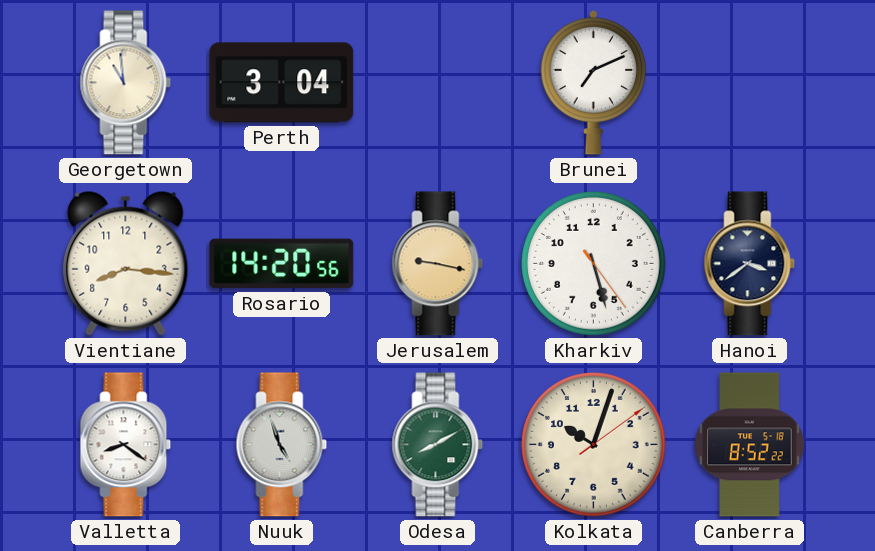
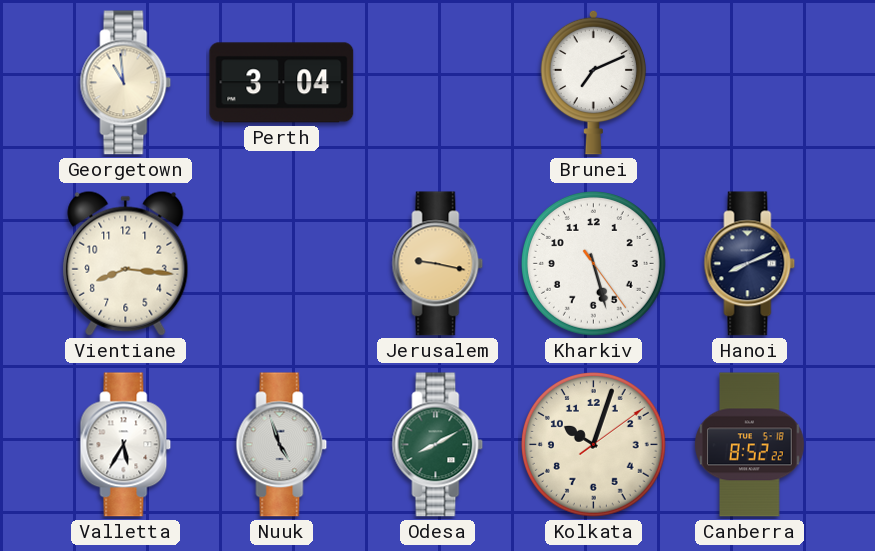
Rosario: 14:20 -> none (282, 264)
Hanoi: 3:39 -> 8:11 (750, 264)
Valletta: 8:21 -> 5:35 (126, 445)
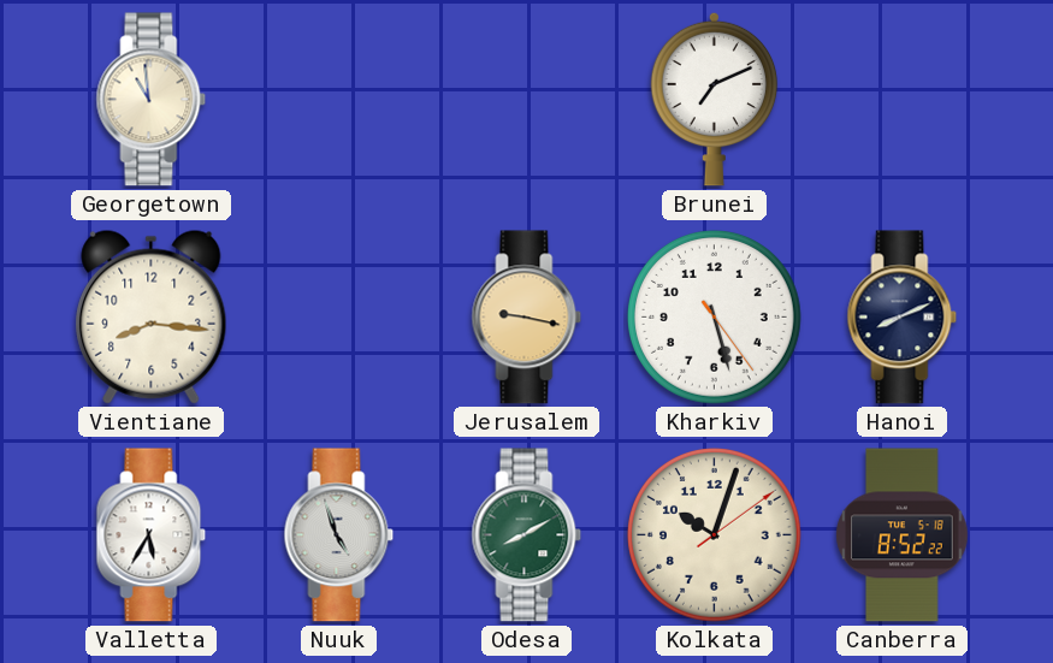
Perth: 3:04 -> none (282, 83)
